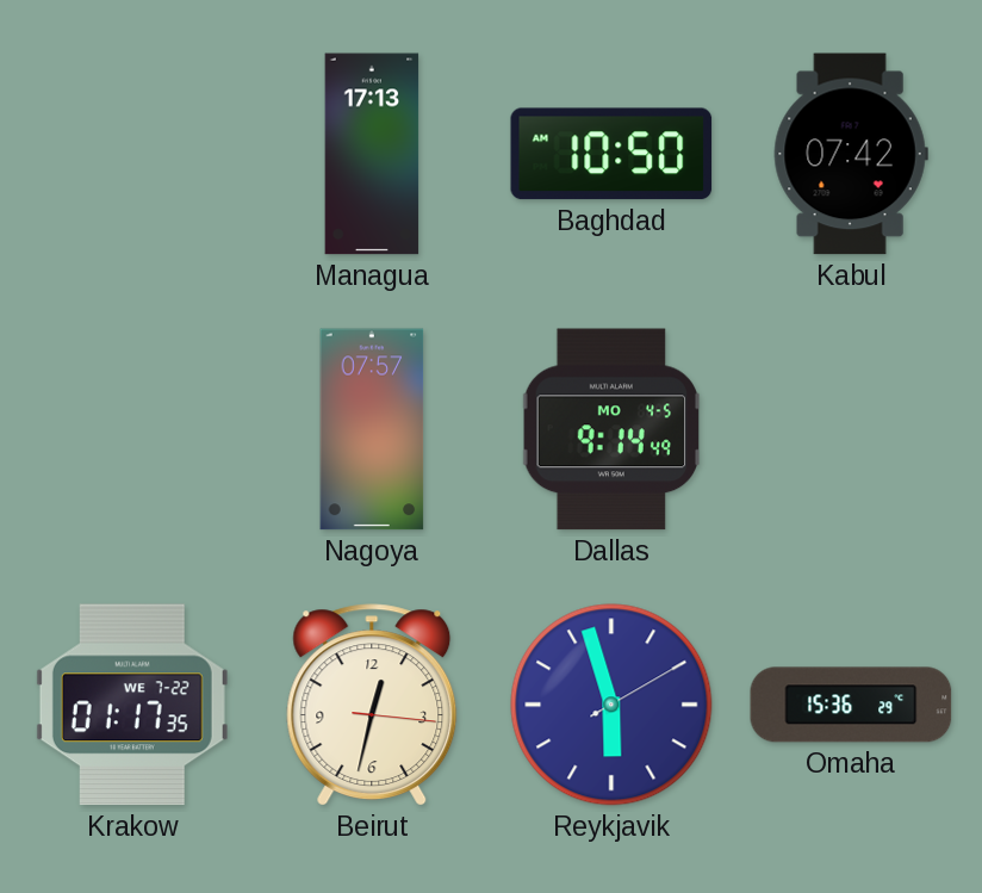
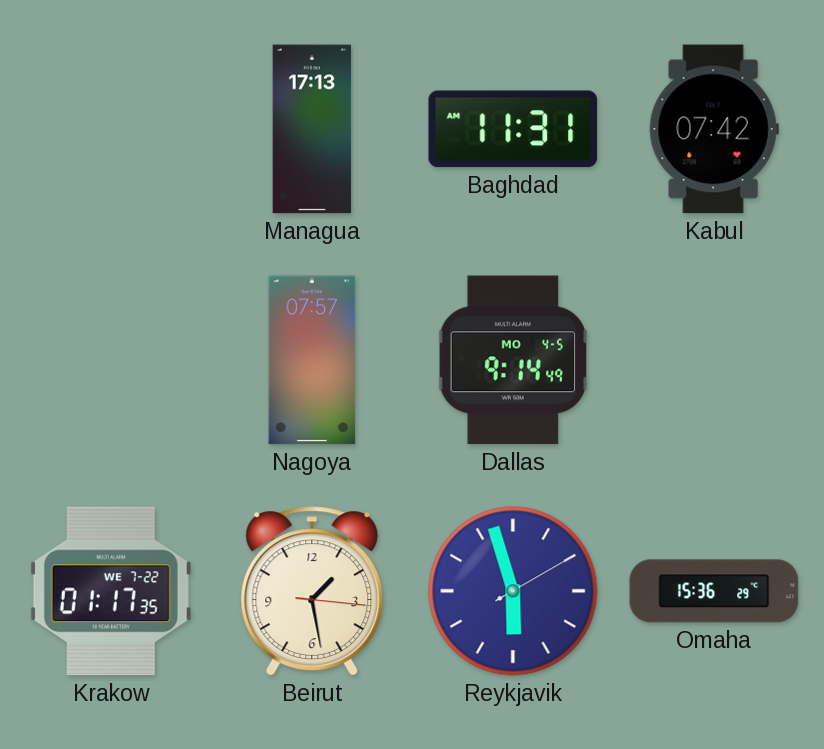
Baghdad: 10:50 -> 11:31 (513, 129)
Beirut: 12:32 -> 1:28 (312, 591)
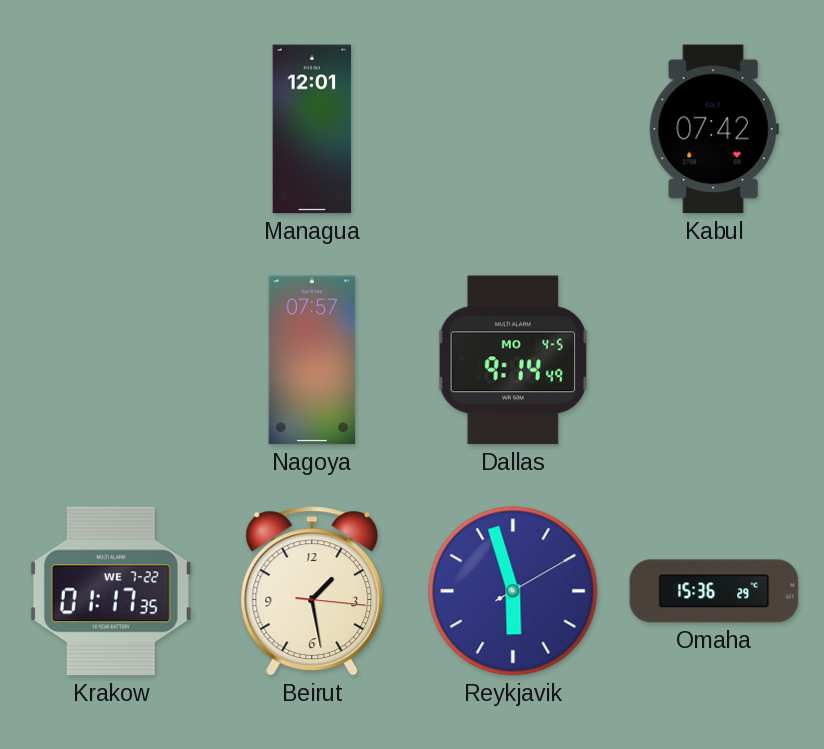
Managua: 17:13 -> 12:01 (312, 129)
Baghdad: 11:31 -> none (513, 129)
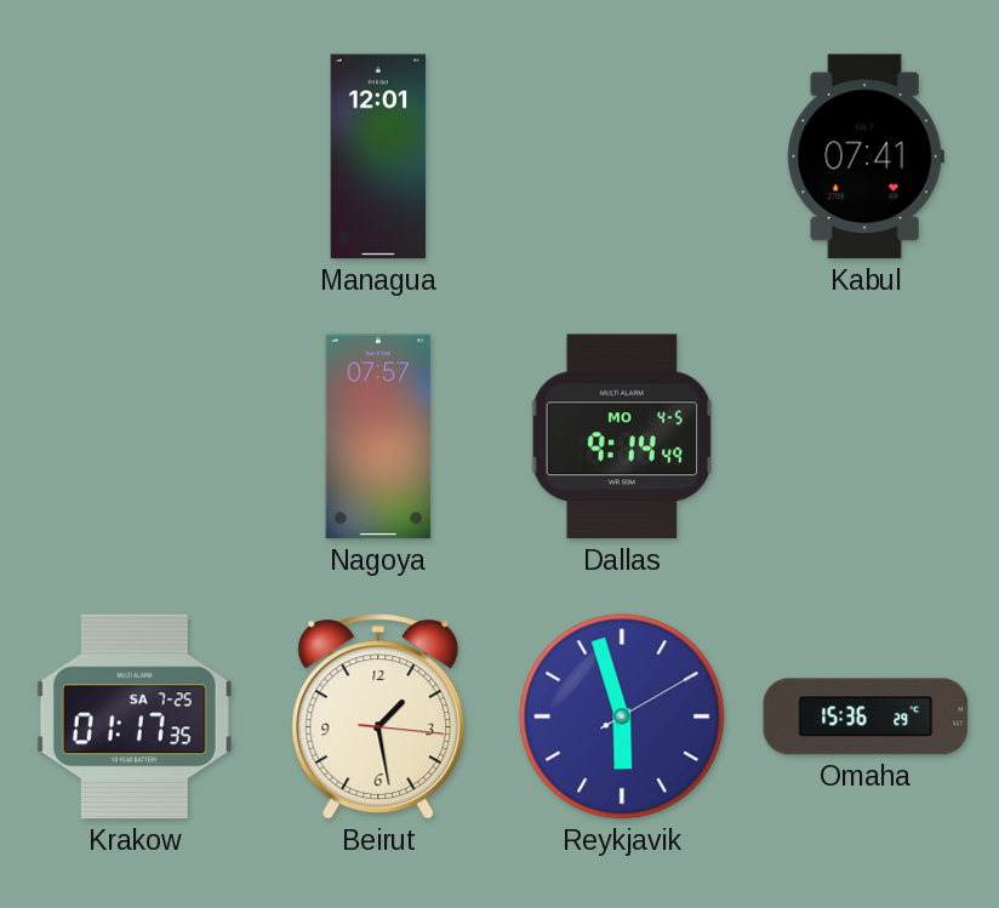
Kabul: 07:42 -> 07:41 (866, 156)
Krakow date: WE 7-22 -> SA 7-25 (135, 716)
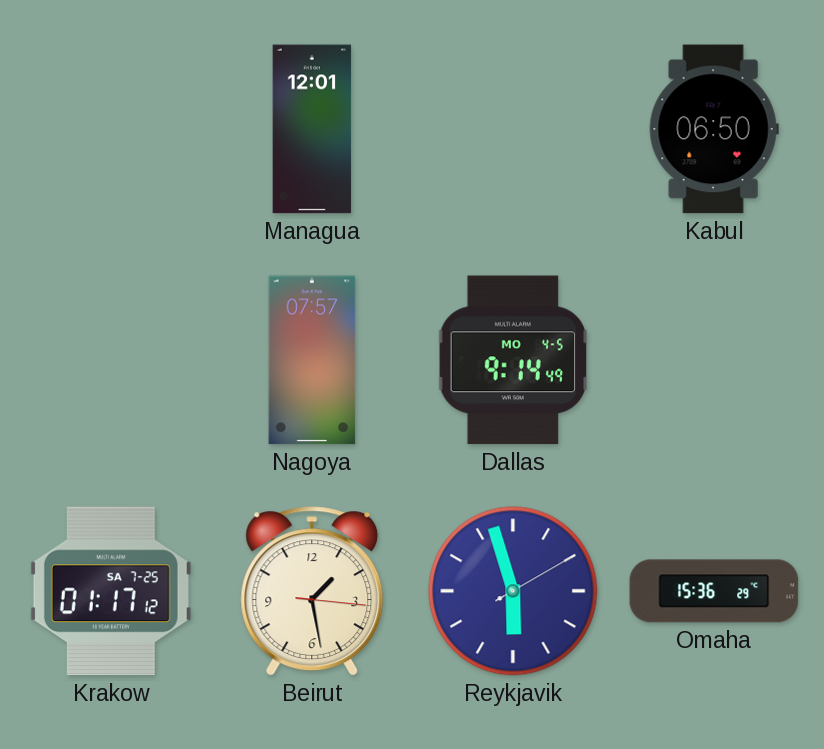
Kabul: 07:41 -> 06:50 (714, 129)
Krakow: 01:17:35 -> 01:17:12 (111, 591)
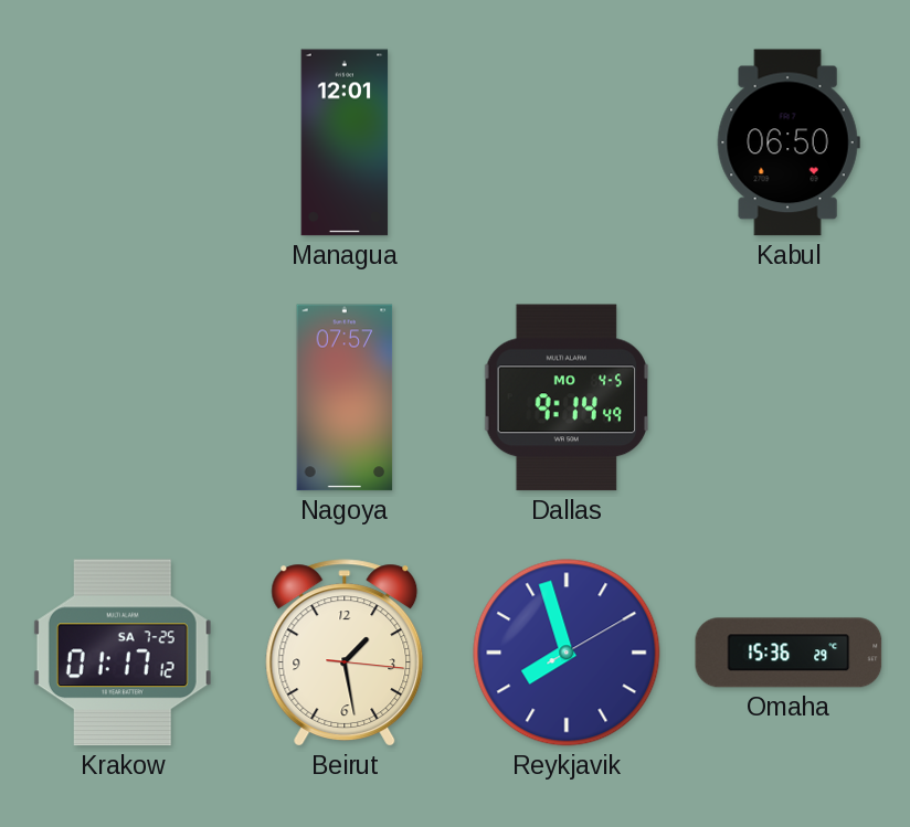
Reykjavik: 5:57 -> 7:57 (567, 653)
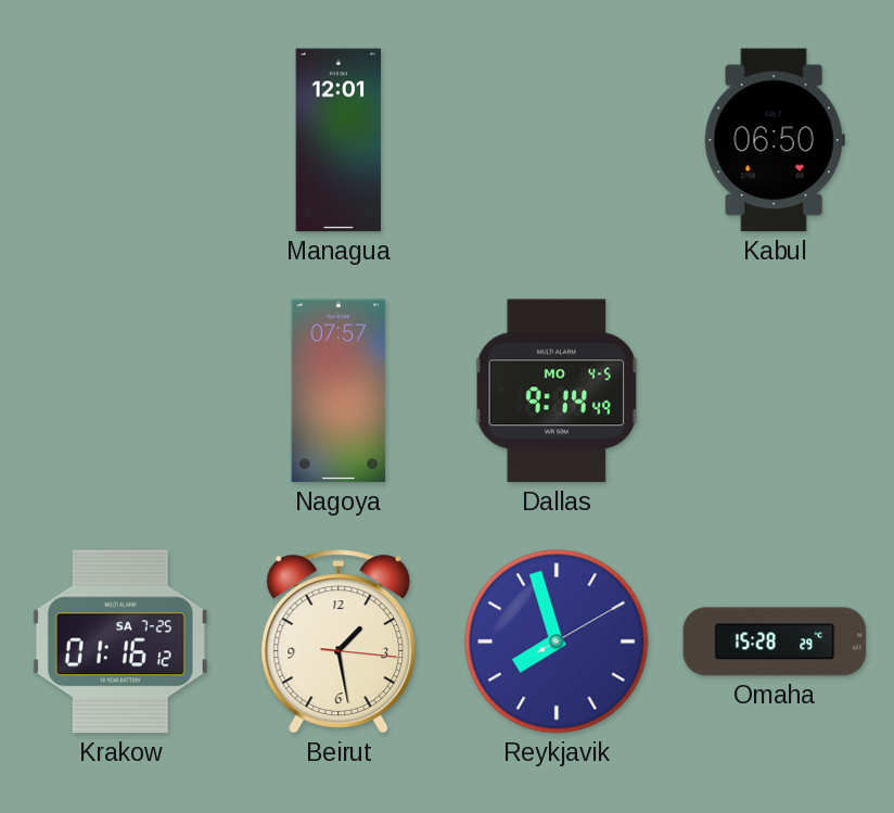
Krakow: 01:17 -> 01:16 (120, 641)
Omaha: 15:36 -> 15:28 (775, 641)
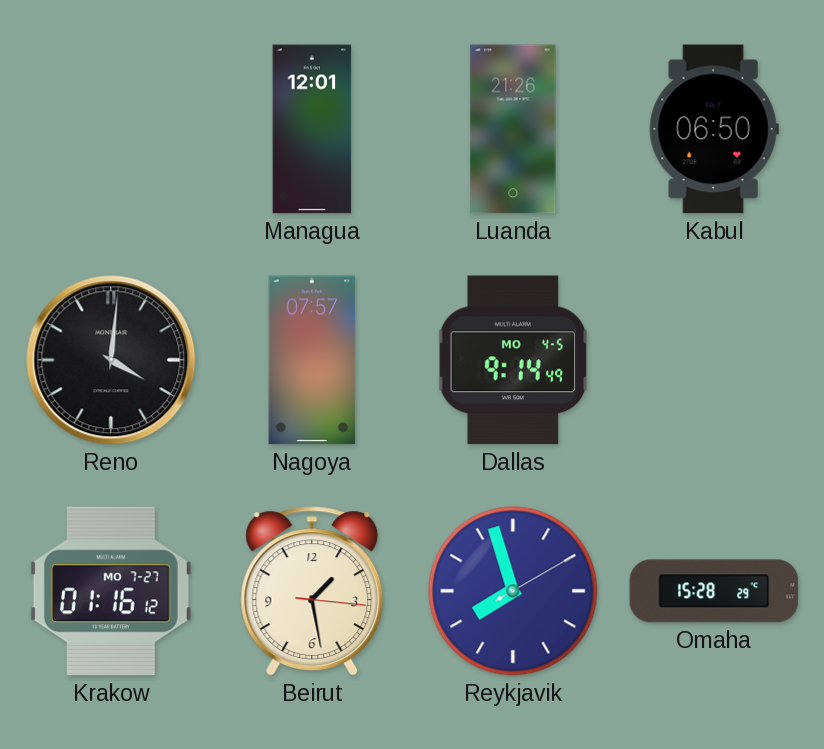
Luanda: none -> 21:26 (513, 129)
Reno: none -> 4:01 (111, 360)
Krakow date: SA 7-25 -> MO 7-27 (111, 591)
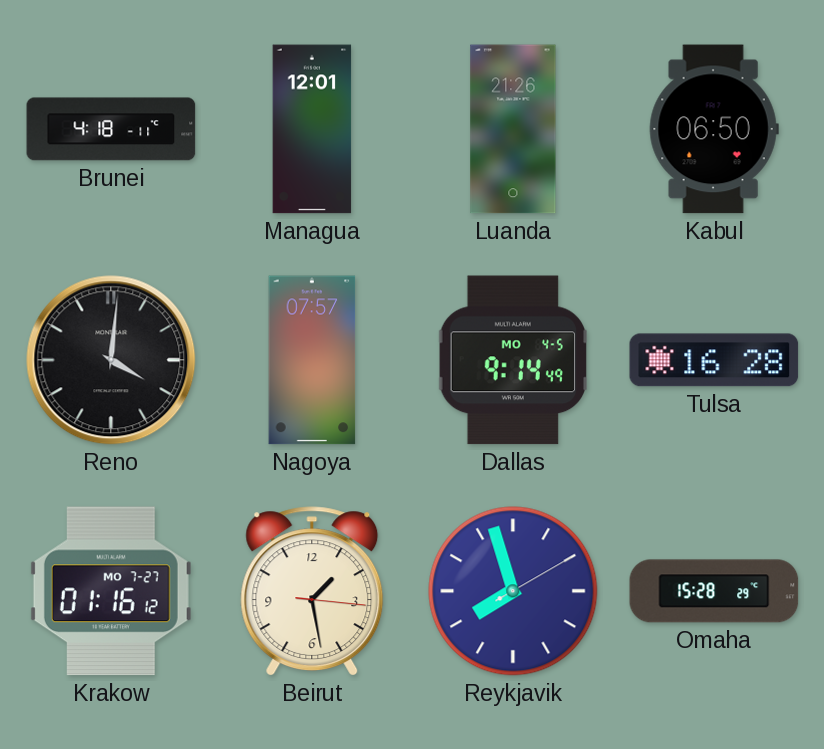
Brunei: none -> 4:18 (111, 129)
Tulsa: none -> 16:28 (714, 360)
